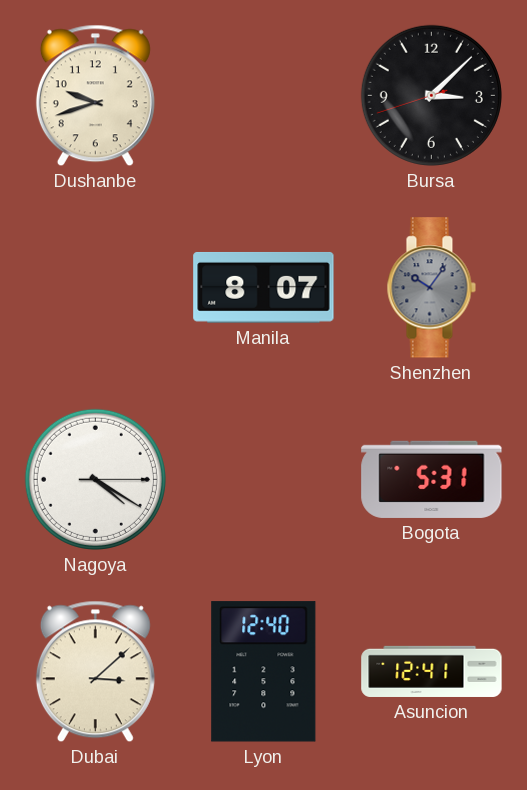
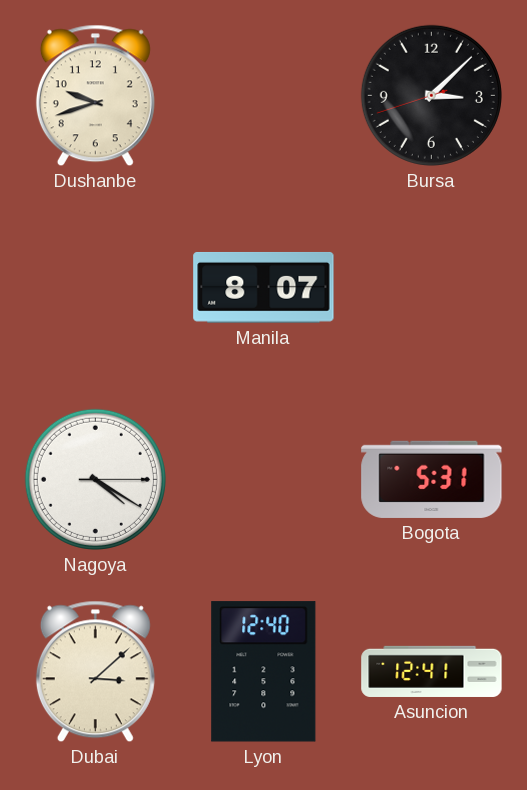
Shenzhen: 10:06 -> none (431, 288)
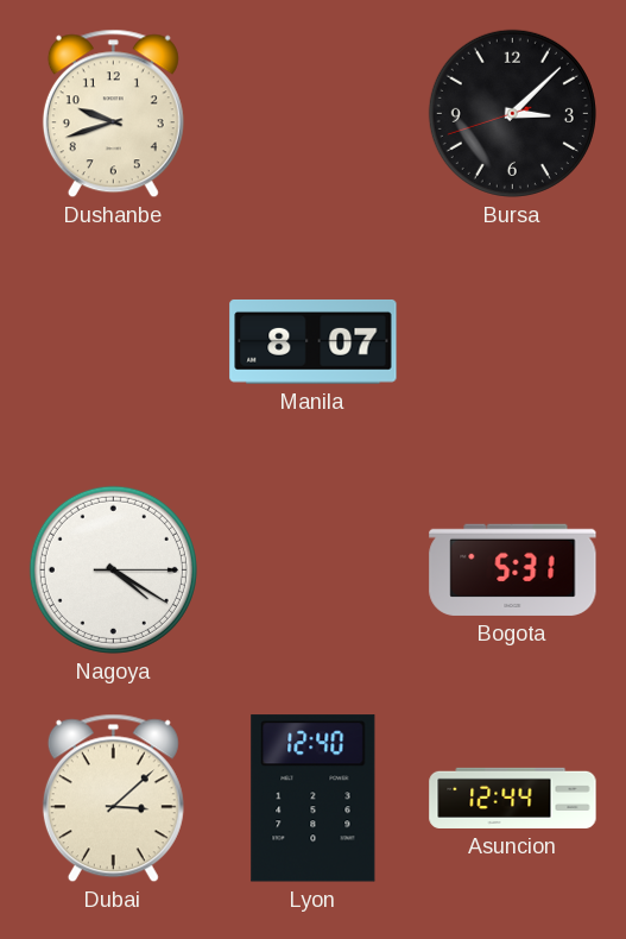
Asuncion: 12:41 -> 12:44 (513, 798)
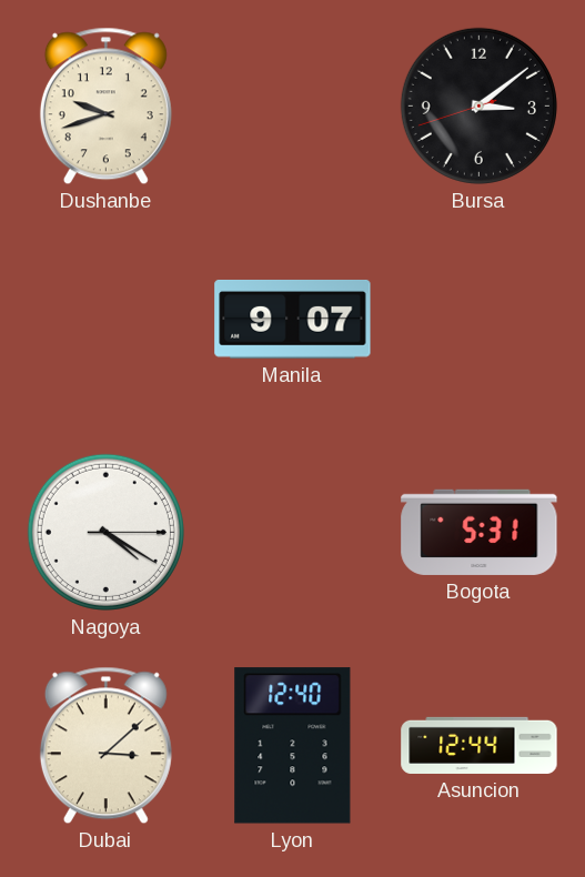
Bursa: 3:07 -> 3:08 (478, 105)
Manila: 8:07 -> 9:07 (293, 319)
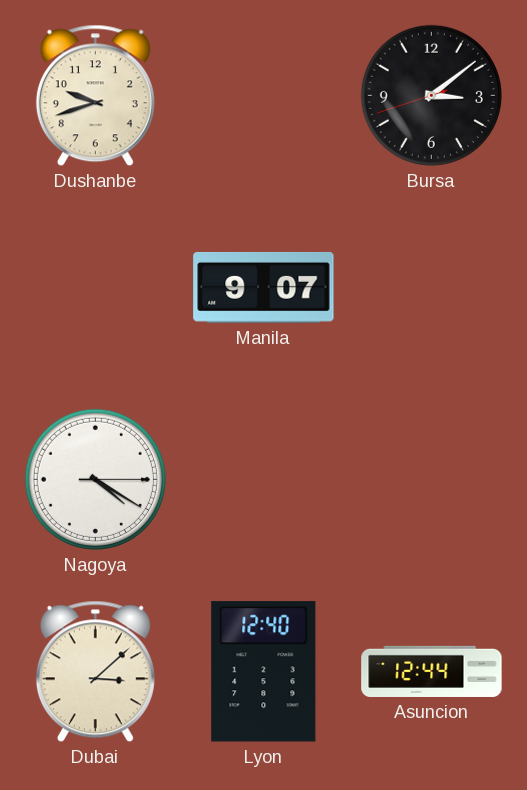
Bogota: 5:31 -> none (480, 532)
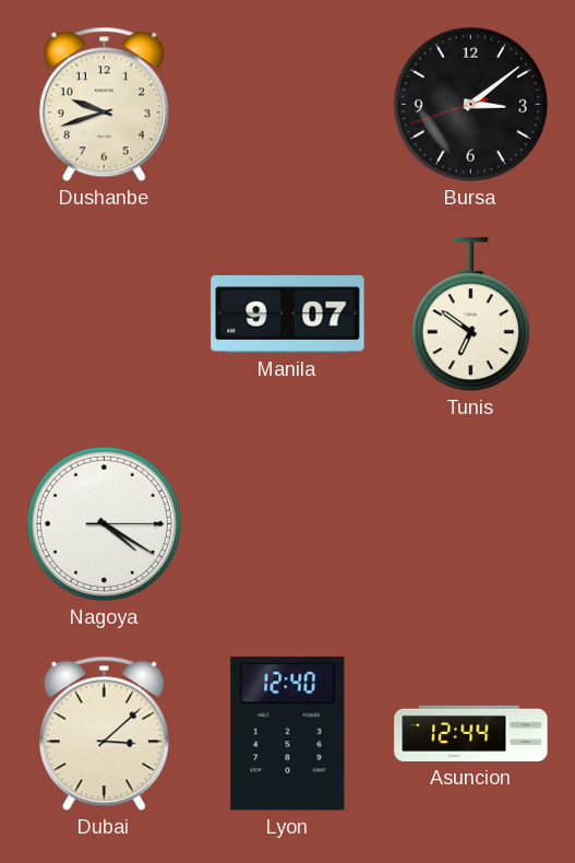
Tunis: none -> 6:51 (470, 315)
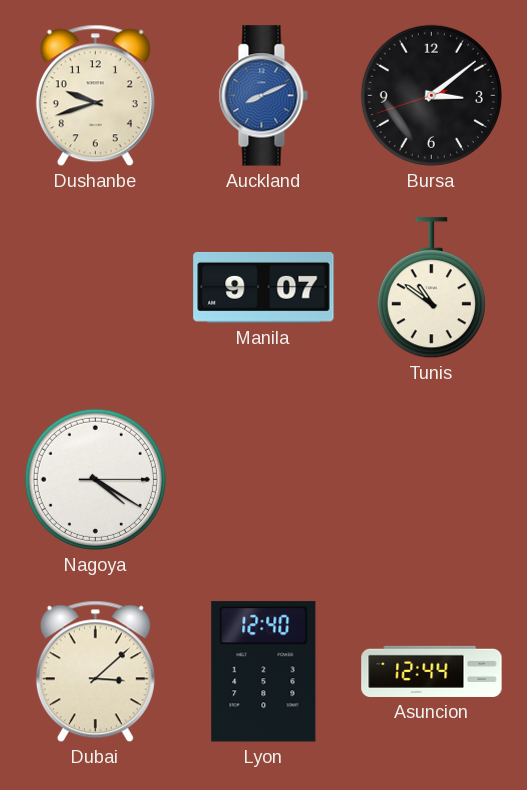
Auckland: none -> 8:11 (263, 96)
Tunis: 6:51 -> 10:51 (431, 288)
